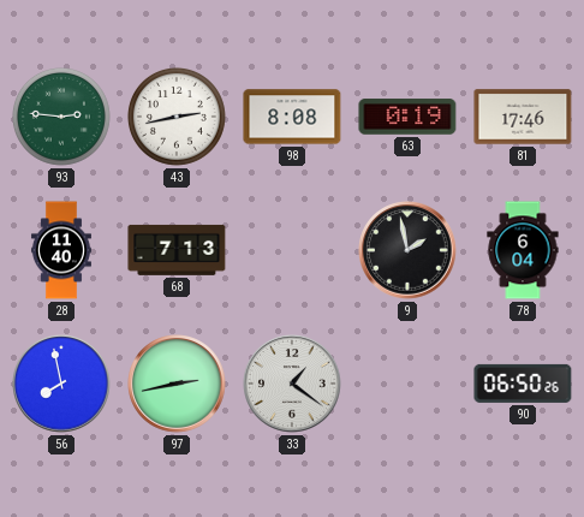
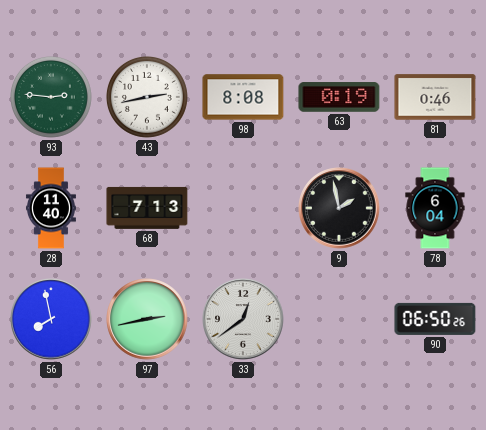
81: 17:46 -> 0:46 (435, 97)
33: 1:21 -> 12:39 (243, 319)
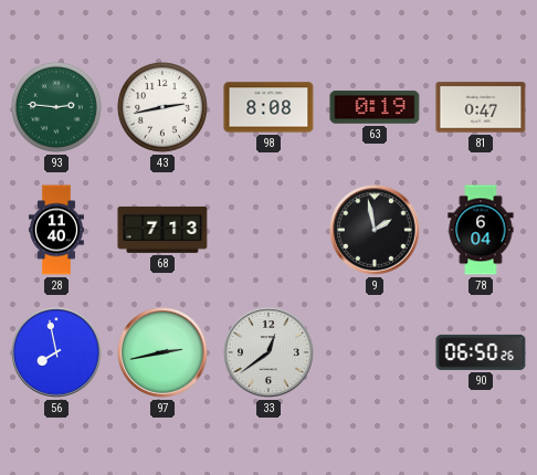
81: 0:46 -> 0:47 (481, 107)
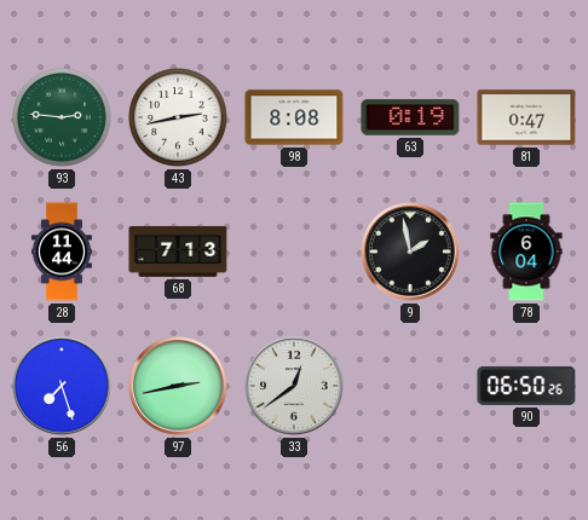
28: 11:40 -> 11:44 (62, 252)
56: 7:58 -> 7:27 (62, 386)
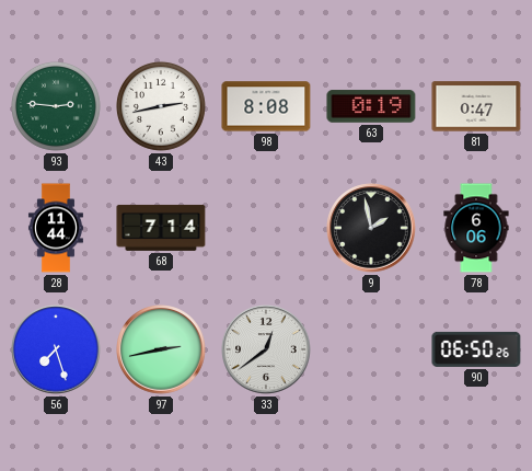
68: 7:13 -> 7:14 (161, 228)
78: 6:04 -> 6:06 (476, 228)
